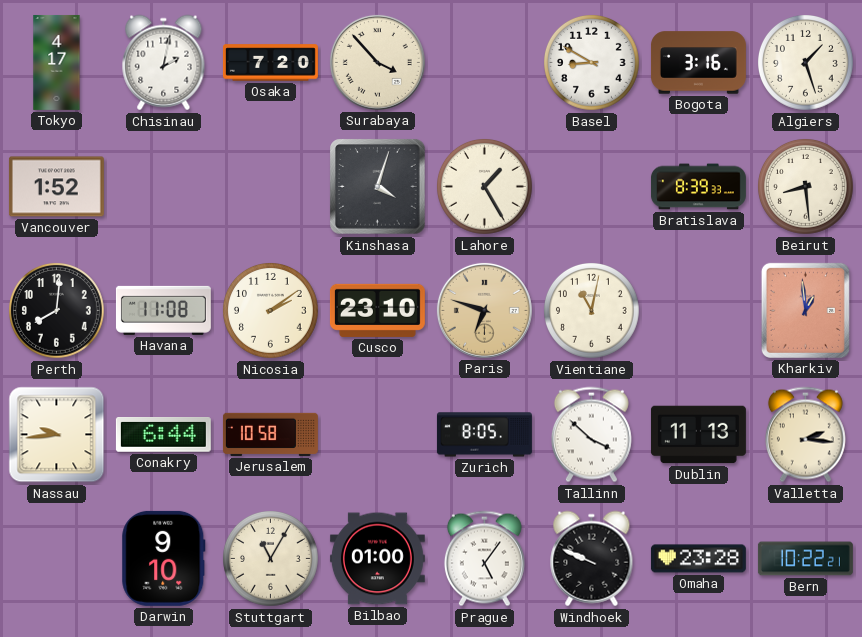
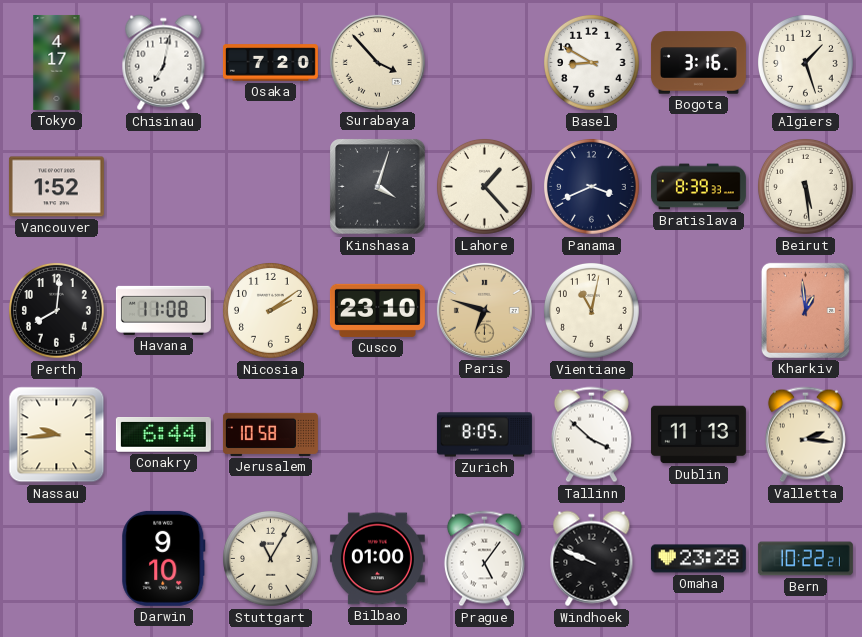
Chisinau: 2:02 -> 7:02 (164, 63)
Lahore: 1:25 -> 1:23 (485, 187)
Panama: none -> 3:41 (592, 187)
Beirut: 8:29 -> 5:29 (806, 187)
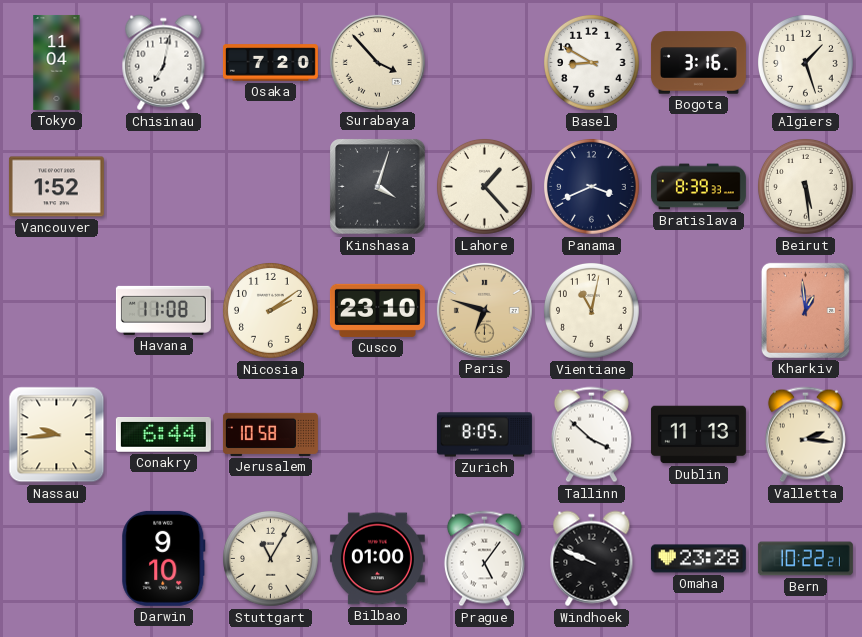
Tokyo: 4:17 -> 11:04 (57, 62)
Perth: 8:01 -> none (57, 311)
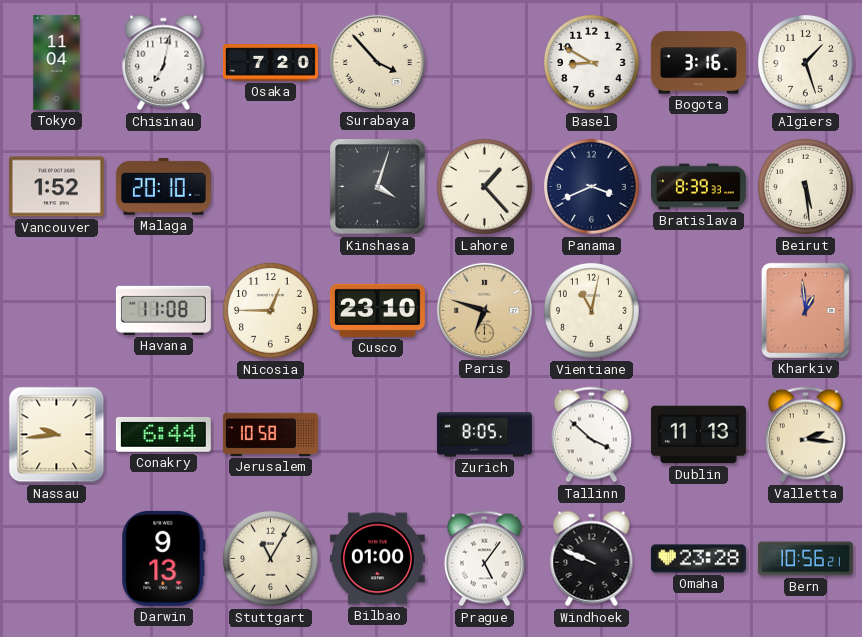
Malaga: none -> 20:10 (163, 187)
Nicosia: 2:09 -> 12:45 (271, 311)
Darwin: 9:10 -> 9:13 (164, 558)
Bern: 10:22 -> 10:56 (805, 559)
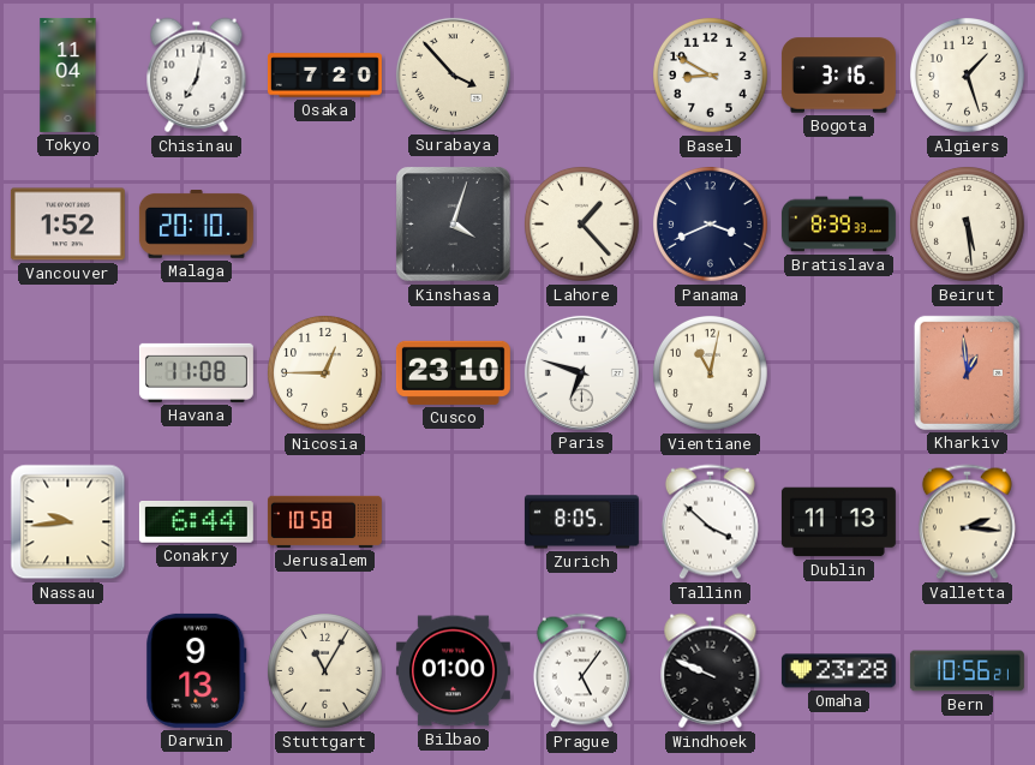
Paris dial: champagne -> white (581, 372)
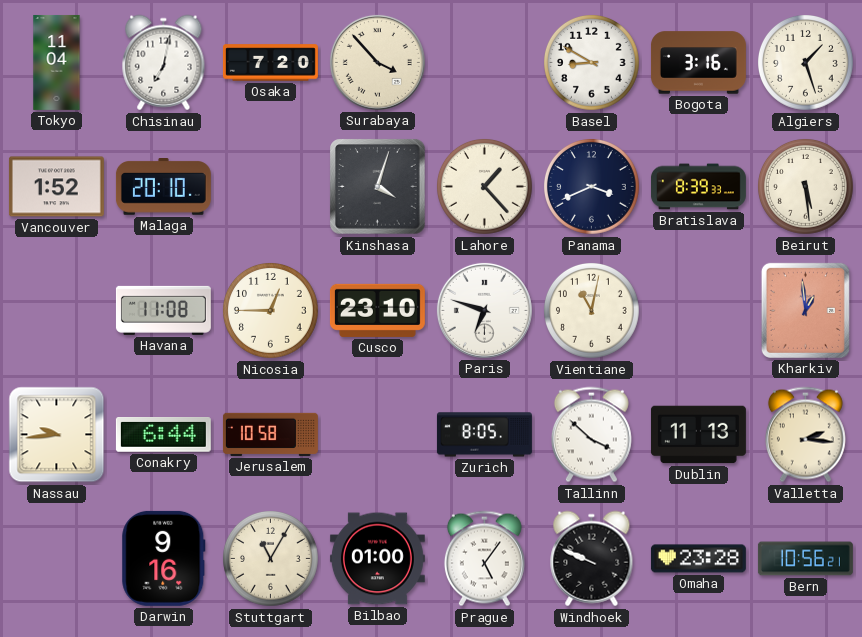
Darwin: 9:13 -> 9:16 (164, 558)
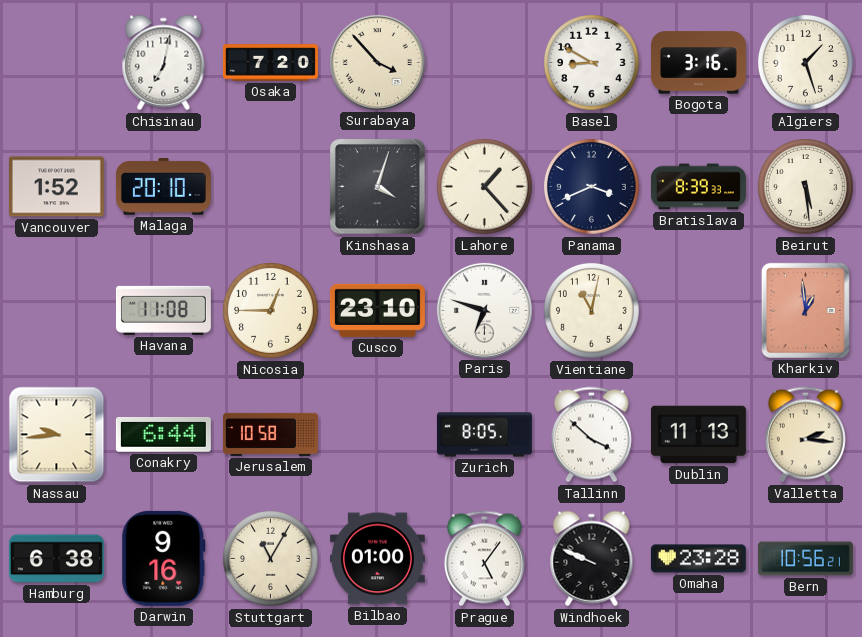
Tokyo: 11:04 -> none (57, 62)
Hamburg: none -> 6:38 (56, 559)
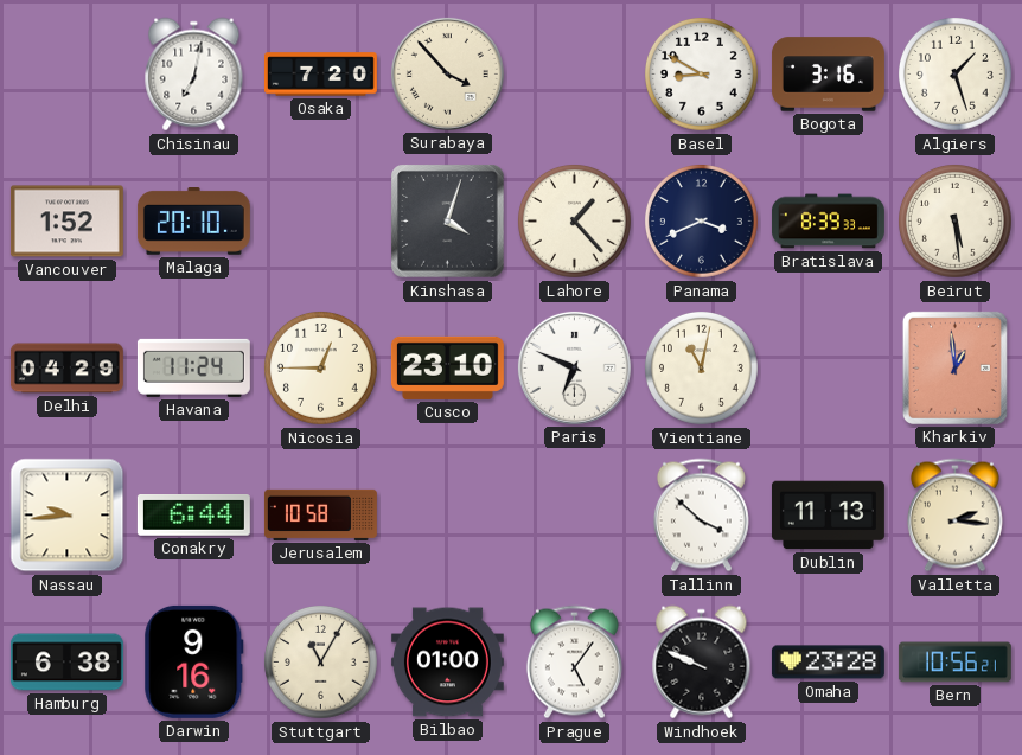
Delhi: none -> 04:29 (66, 369)
Havana: 11:08 -> 11:24 (193, 367)
Paris: 6:48 -> 6:49 (574, 367)
Zurich: 8:05 -> none (484, 435)
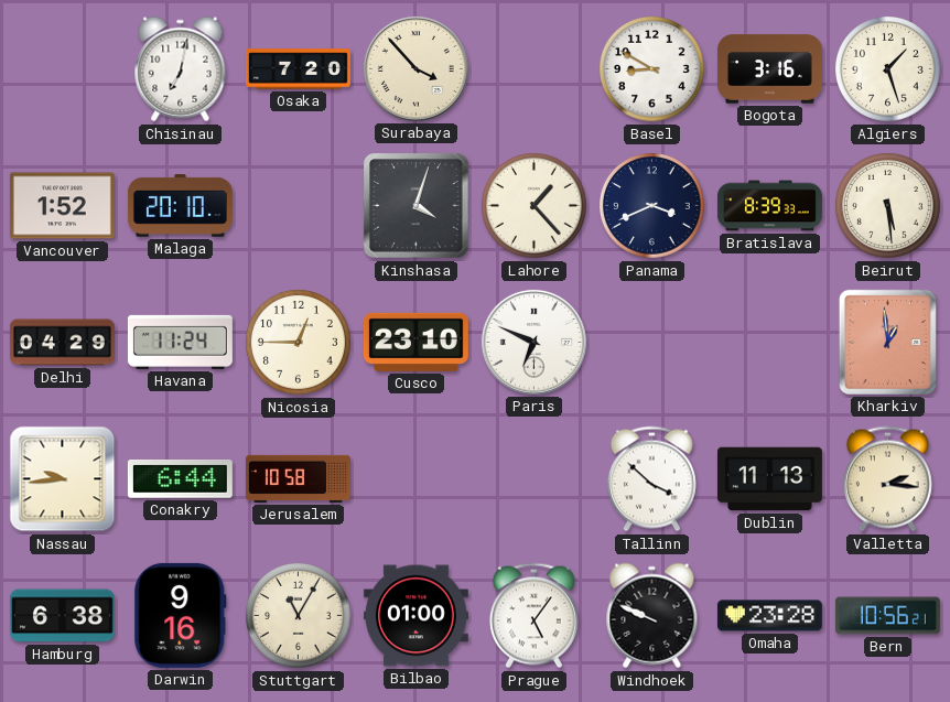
Vientiane: 11:02 -> none (702, 369)
